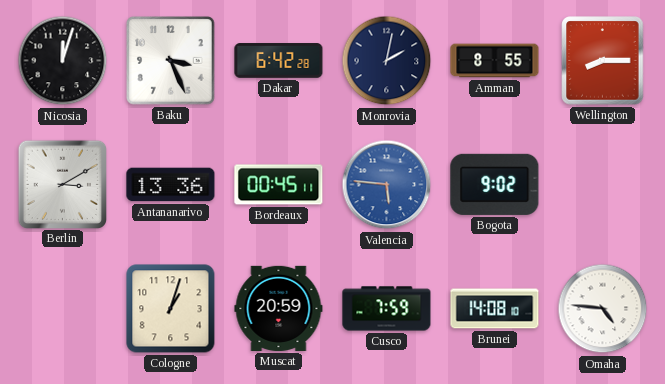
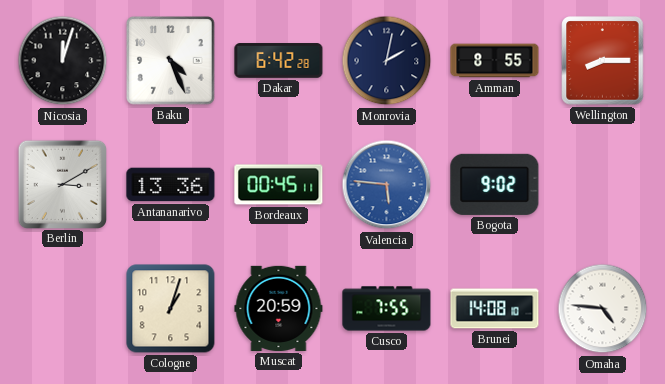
Baku: 3:26 -> 4:26 (171, 61)
Cusco: 7:59 -> 7:55 (387, 309)
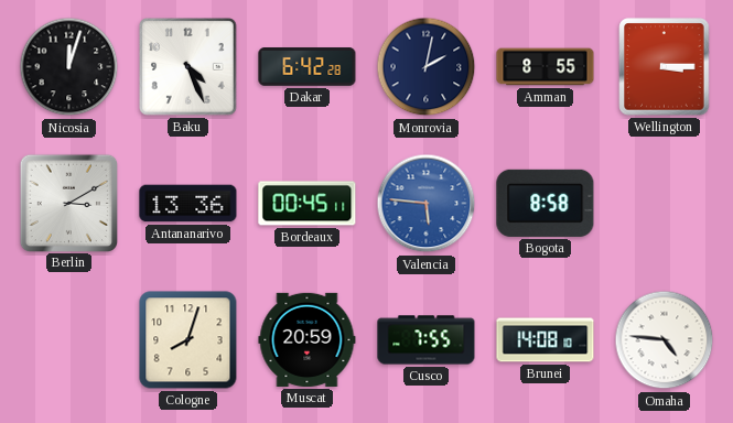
Wellington: 8:15 -> 3:15 (665, 67)
Bogota: 9:02 -> 8:58 (546, 203)
Cologne: 1:03 -> 8:03 (188, 340)
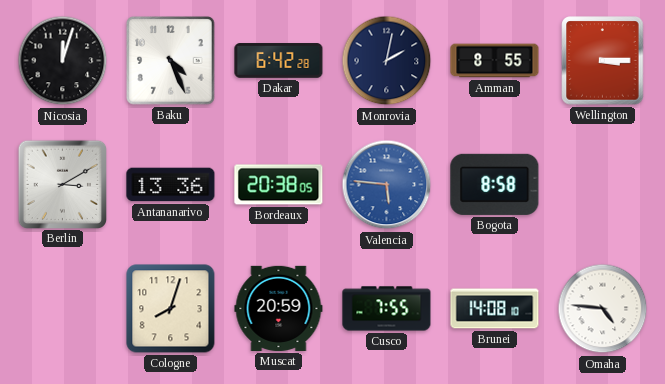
Bordeaux: 00:45 -> 20:38 (279, 185)
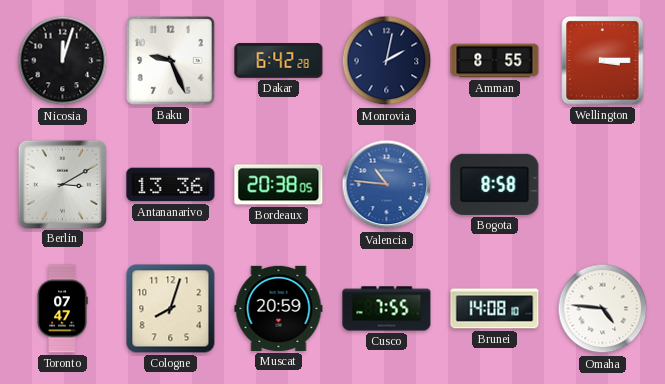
Baku: 4:26 -> 9:26 (171, 61)
Valencia: 5:46 -> 10:46 (387, 185)
Toronto: none -> 07:47 (62, 309)
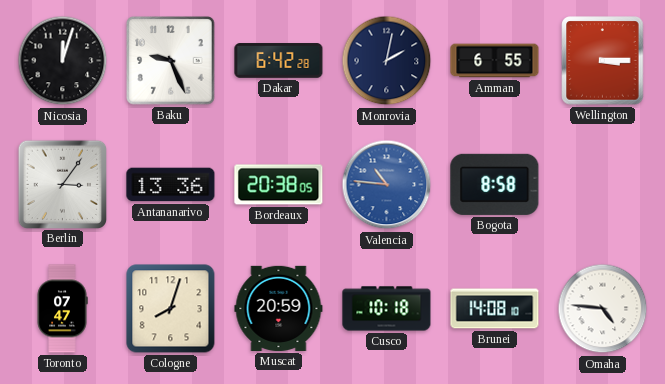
Amman: 8:55 -> 6:55 (495, 61)
Berlin: 3:10 -> 3:06 (62, 184)
Cusco: 7:55 -> 10:18 (387, 309)
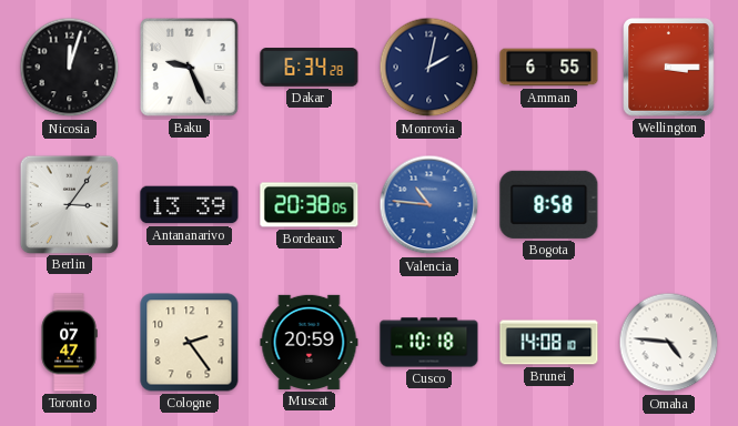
Dakar: 6:42 -> 6:34 (310, 68)
Antananarivo: 13:36 -> 13:39 (190, 205)
Cologne: 8:03 -> 2:24 (190, 343)
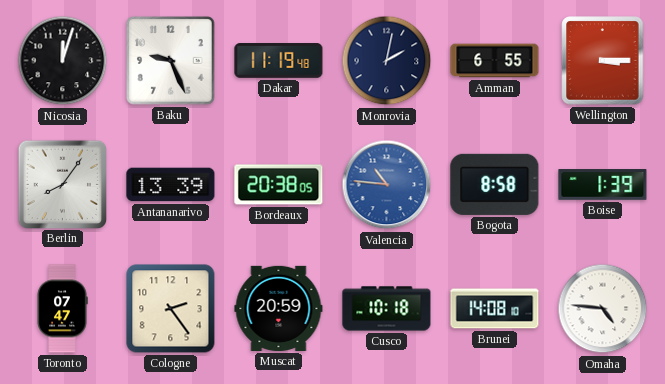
Dakar: 6:34 -> 11:19 (279, 61)
Berlin: 3:06 -> 8:06 (62, 184)
Boise: none -> 1:39 (603, 185)
